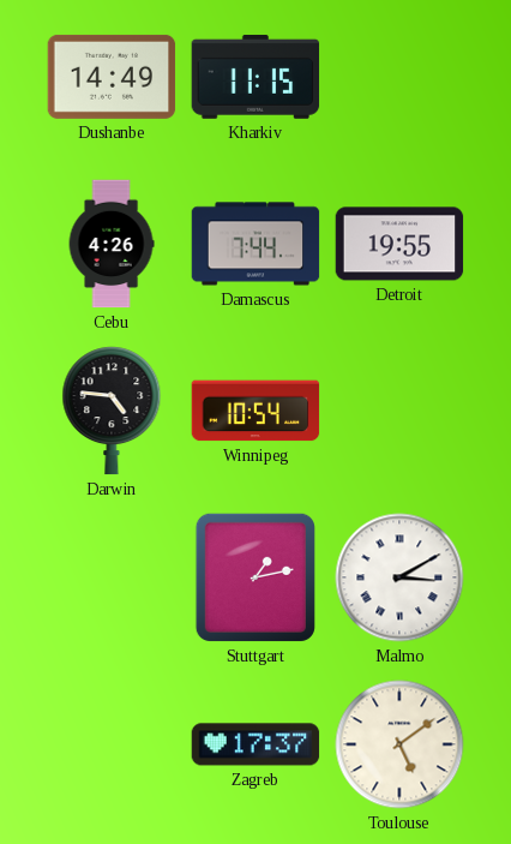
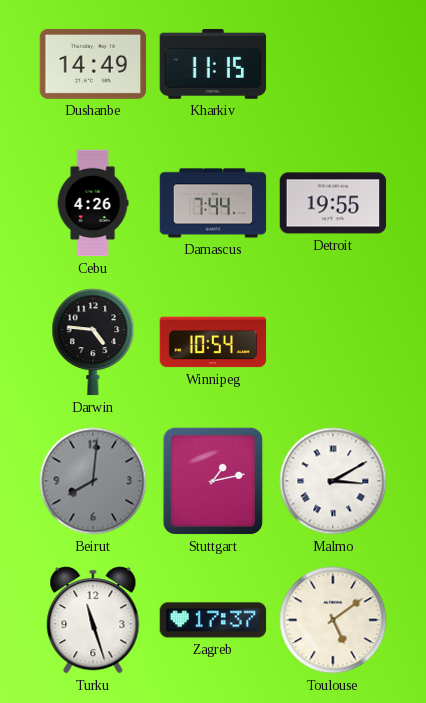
Beirut: none -> 8:01 (93, 481)
Turku: none -> 11:27 (93, 620)
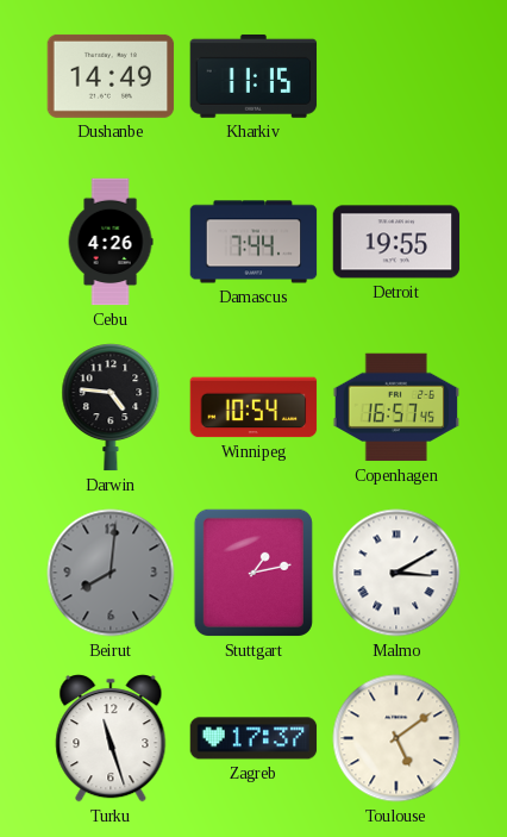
Copenhagen: none -> 16:57 (396, 407)
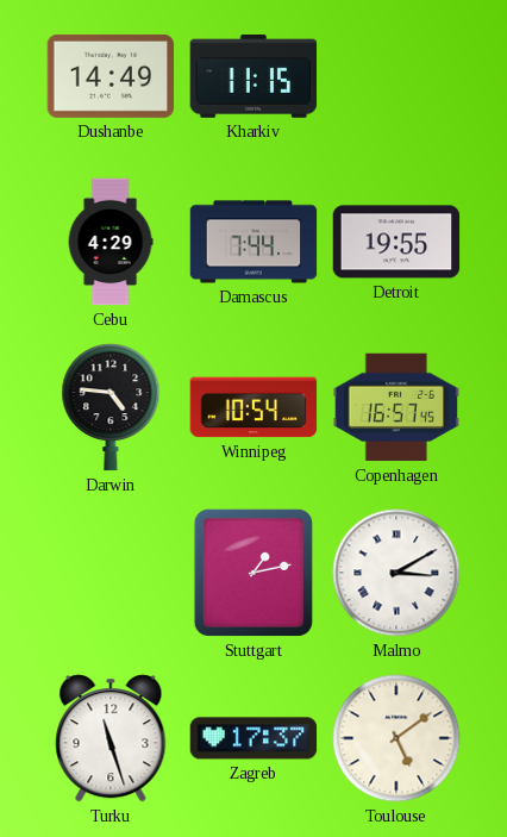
Cebu: 4:26 -> 4:29 (111, 242)
Beirut: 8:01 -> none (111, 573)
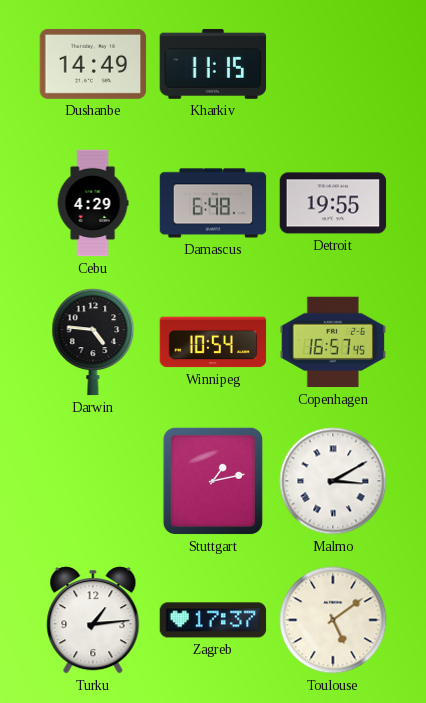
Damascus: 7:44 -> 6:48 (213, 203)
Turku: 11:27 -> 1:14 (93, 620)
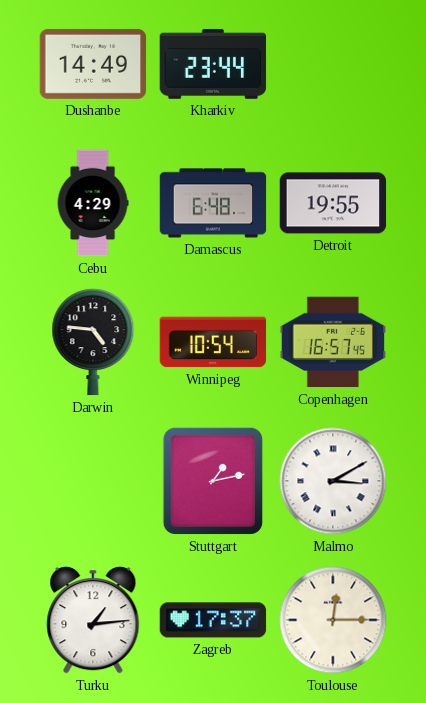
Kharkiv: 11:15 -> 23:44 (213, 64)
Toulouse: 5:09 -> 12:15 (333, 620)
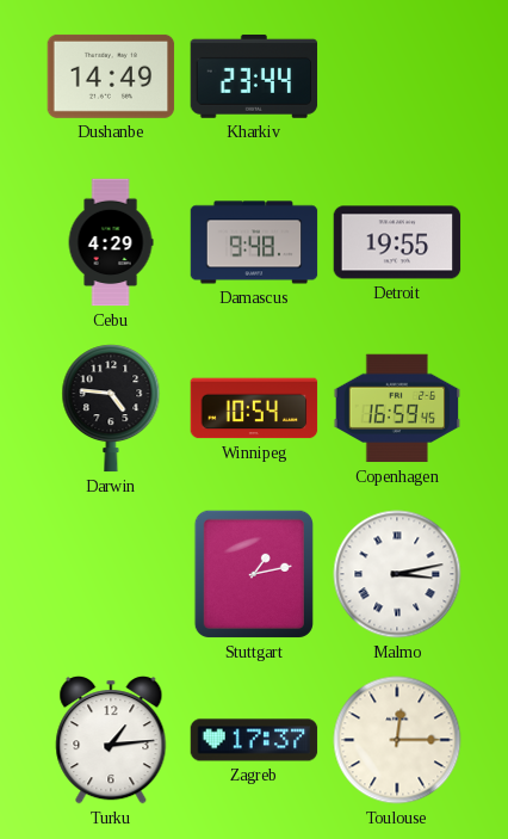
Damascus: 6:48 -> 9:48 (254, 242)
Copenhagen: 16:57 -> 16:59 (397, 408)
Malmo: 3:10 -> 3:13 (397, 574)
